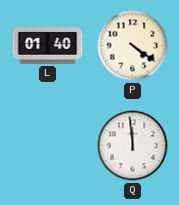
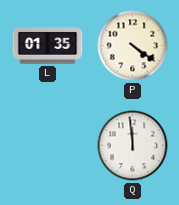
L: 01:40 -> 01:35 (48, 46)
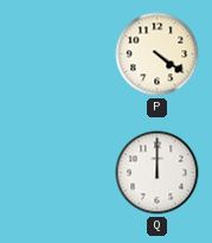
L: 01:35 -> none (48, 46)
Q: 11:59 -> 12:00 (158, 173)
